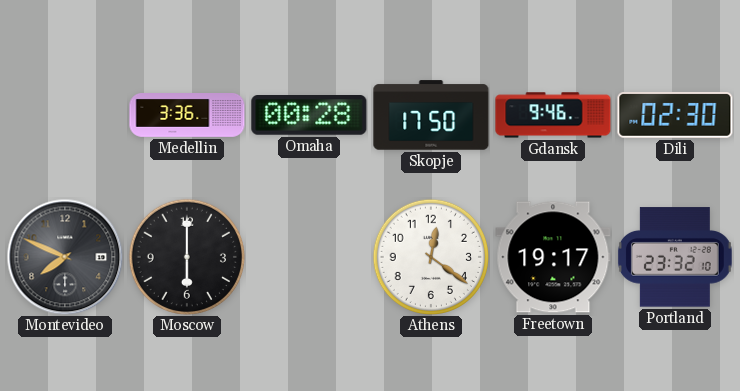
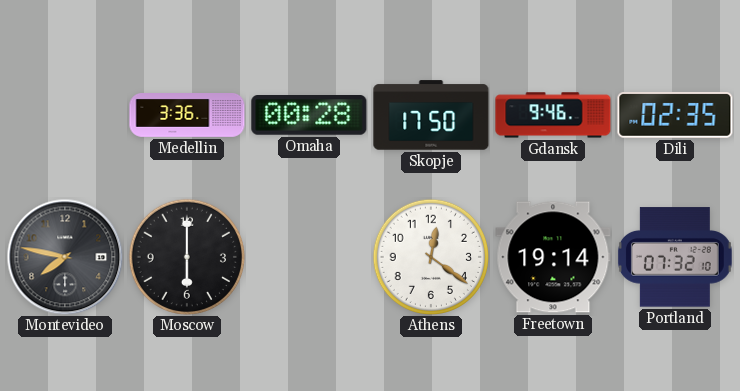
Dili: 02:30 -> 02:35 (675, 116)
Montevideo: 7:49 -> 7:47 (65, 257)
Freetown: 19:17 -> 19:14 (553, 257)
Portland: 23:32 -> 07:32 (675, 257)
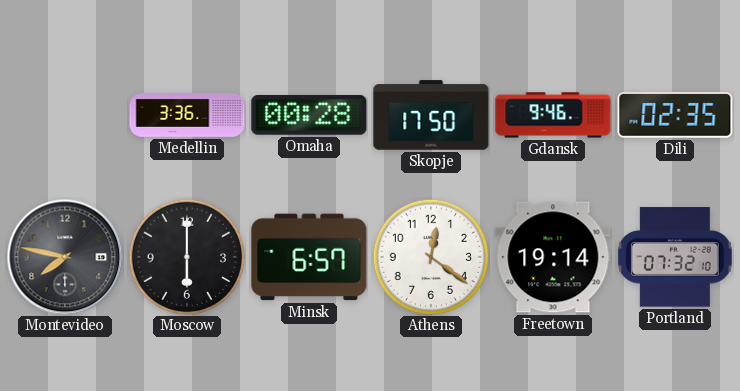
Minsk: none -> 6:57 (309, 257)
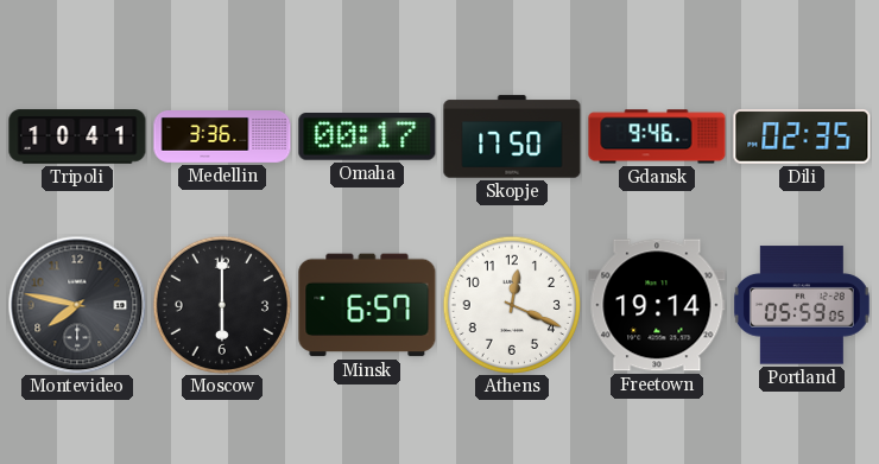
Tripoli: none -> 10:41 (77, 136)
Omaha: 00:28 -> 00:17 (367, 136)
Athens: 12:21 -> 12:19 (511, 304)
Portland: 07:32 -> 05:59 (802, 305)
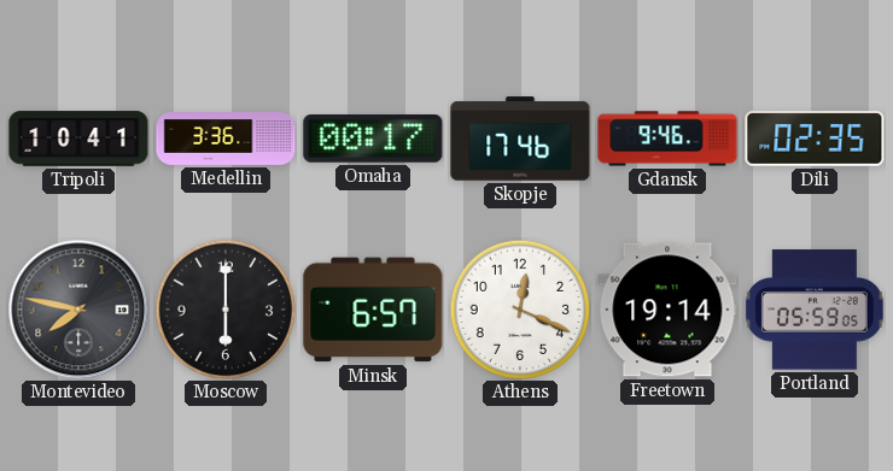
Skopje: 17:50 -> 17:46 (520, 139)
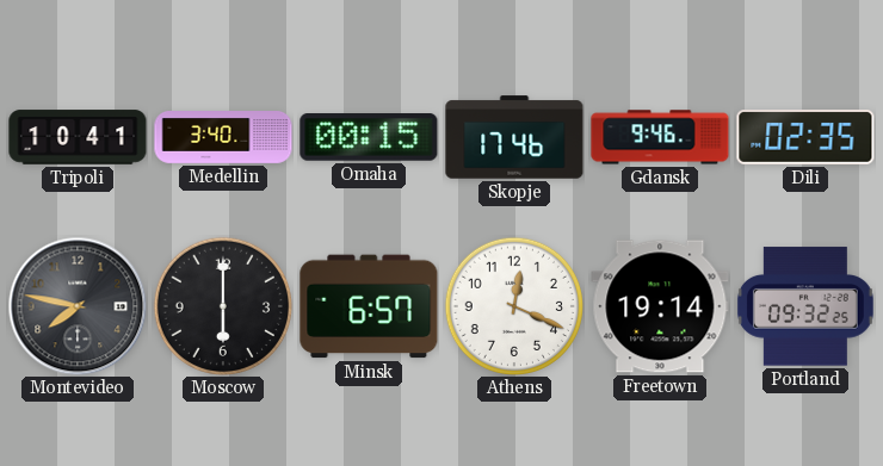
Medellin: 3:36 -> 3:40 (223, 138)
Omaha: 00:17 -> 00:15 (369, 137)
Portland: 05:59 -> 09:32 (805, 306)
